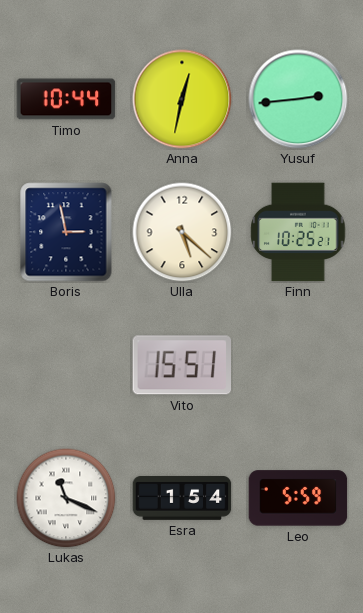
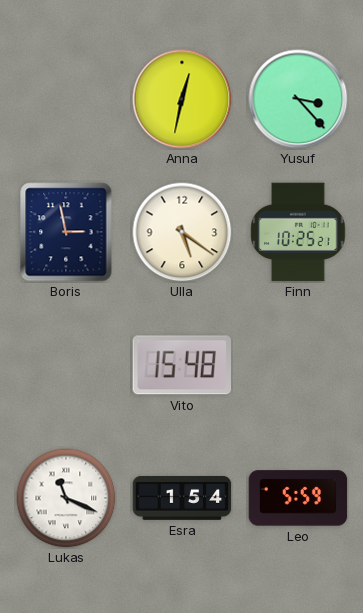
Timo: 10:44 -> none (66, 99)
Yusuf: 2:44 -> 3:23 (298, 99)
Ulla: 5:22 -> 5:21 (182, 232)
Vito: 15:51 -> 15:48 (181, 365)
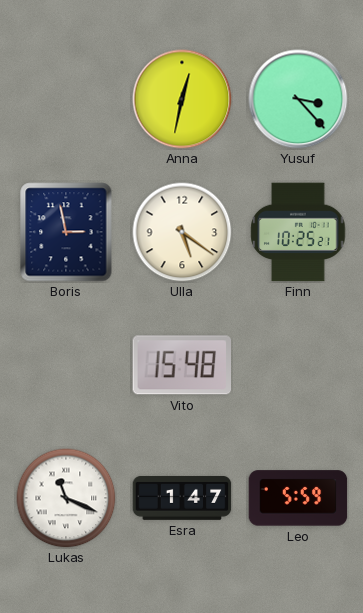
Esra: 1:54 -> 1:47 (182, 498)
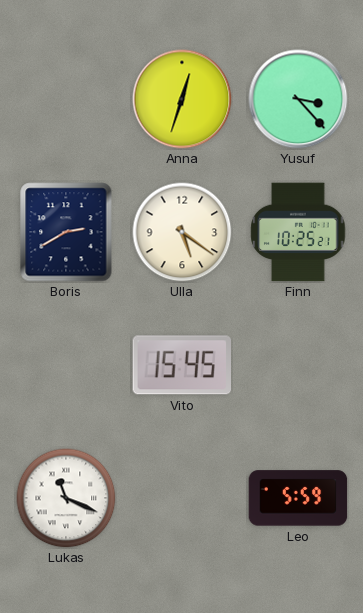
Anna: 12:32 -> 12:33 (182, 99)
Boris: 2:58 -> 2:40 (66, 232)
Vito: 15:48 -> 15:45 (181, 365)
Esra: 1:47 -> none (182, 498)
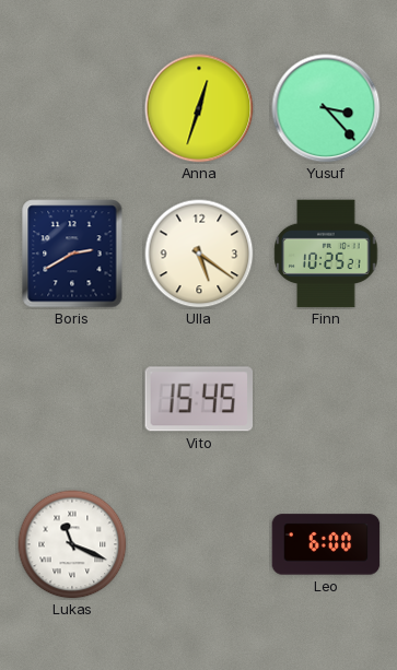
Leo: 5:59 -> 6:00 (326, 544)
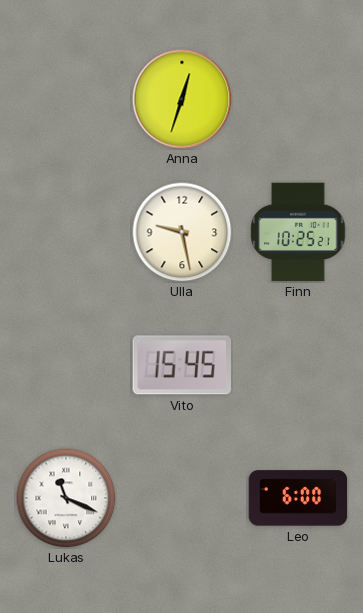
Yusuf: 3:23 -> none (326, 108)
Boris: 2:40 -> none (72, 254)
Ulla: 5:21 -> 9:28 (182, 232)
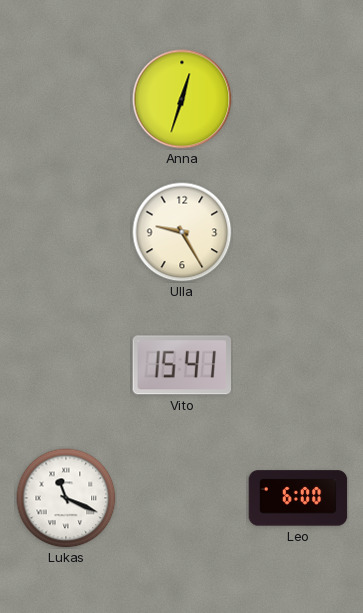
Ulla: 9:28 -> 9:25 (182, 232)
Finn: 10:25 -> none (298, 232)
Vito: 15:45 -> 15:41 (181, 365)
